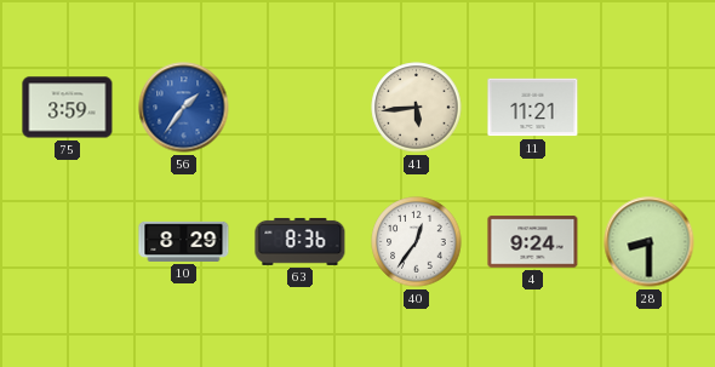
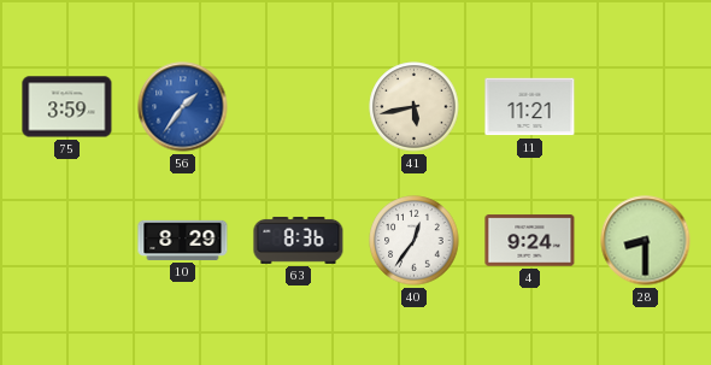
41: 5:44 -> 5:43 (415, 107)
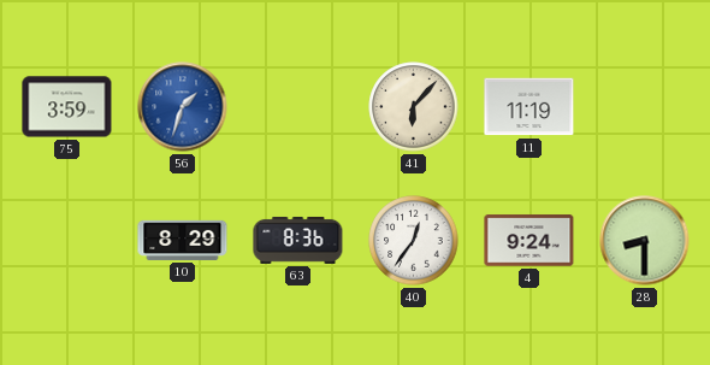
56: 1:36 -> 1:33 (183, 107)
41: 5:43 -> 6:07 (414, 107)
11: 11:21 -> 11:19 (529, 107)
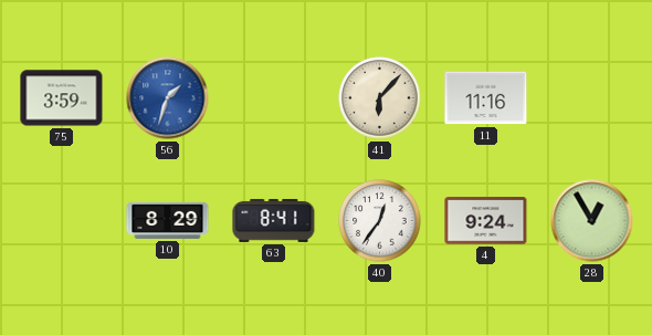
11: 11:19 -> 11:16 (486, 98)
63: 8:36 -> 8:41 (274, 220)
28: 8:30 -> 12:55 (592, 221)
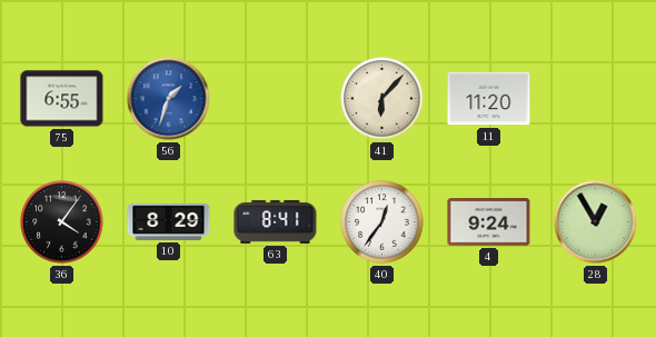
75: 3:59 -> 6:55 (62, 99)
11: 11:16 -> 11:20 (489, 99)
36: none -> 4:06 (62, 222)
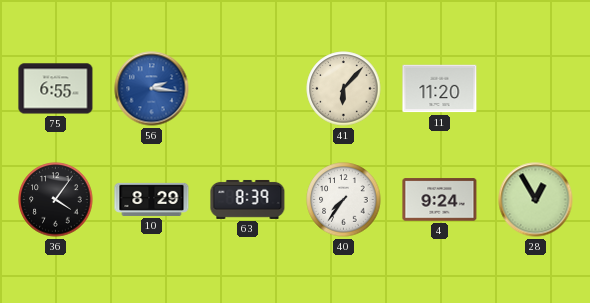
56: 1:33 -> 2:16 (152, 89)
63: 8:41 -> 8:39 (248, 199)
40: 12:36 -> 7:36 (344, 200)
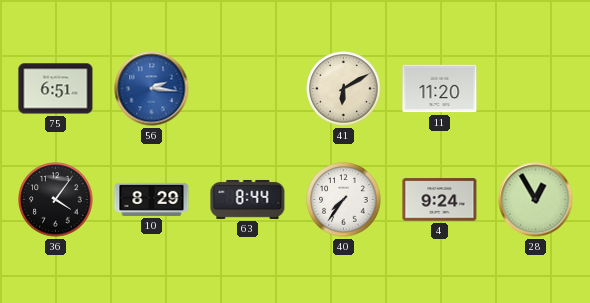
75: 6:55 -> 6:51 (56, 89)
41: 6:07 -> 6:10 (344, 89)
63: 8:39 -> 8:44 (248, 199)
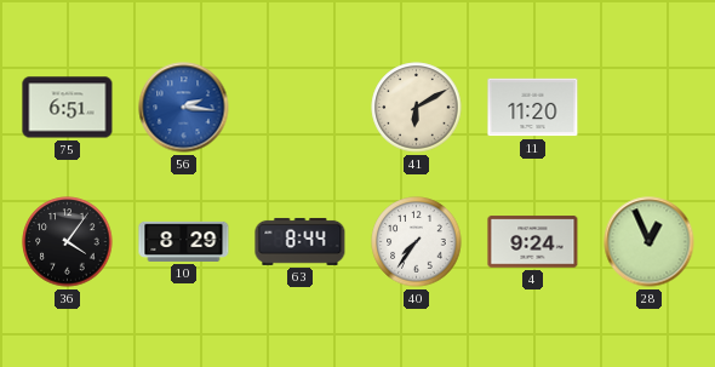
28: 12:55 -> 12:56 (650, 242)
